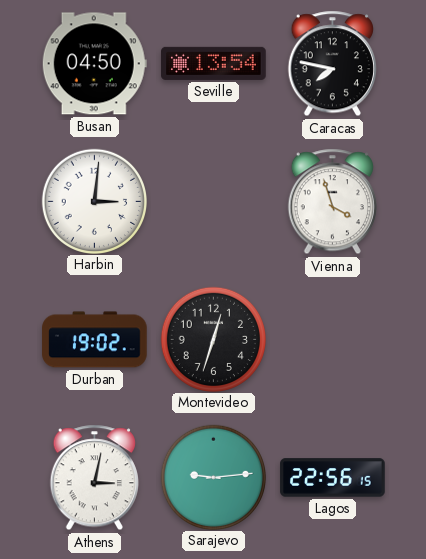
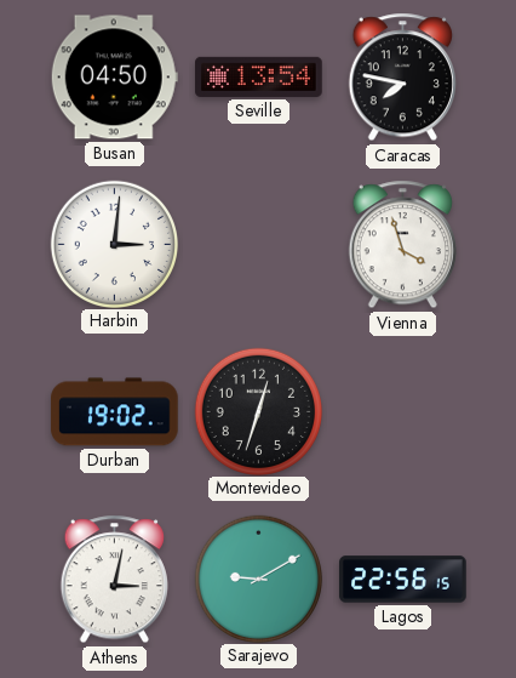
Sarajevo: 9:14 -> 9:10 (258, 579)
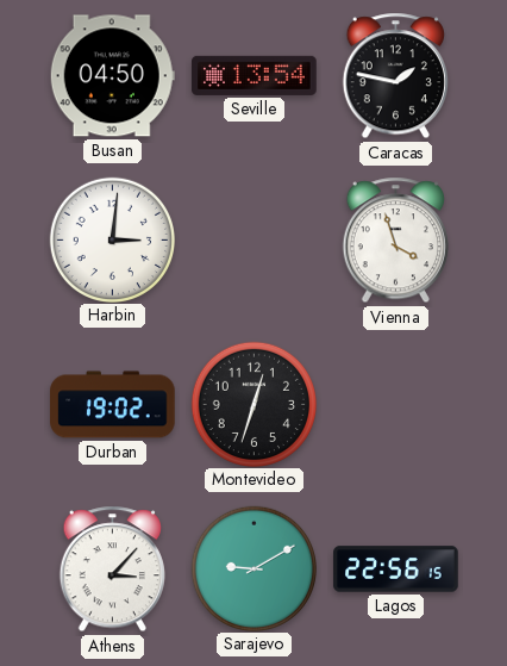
Caracas: 7:47 -> 1:47 (395, 76)
Athens: 3:02 -> 3:07 (112, 569)
